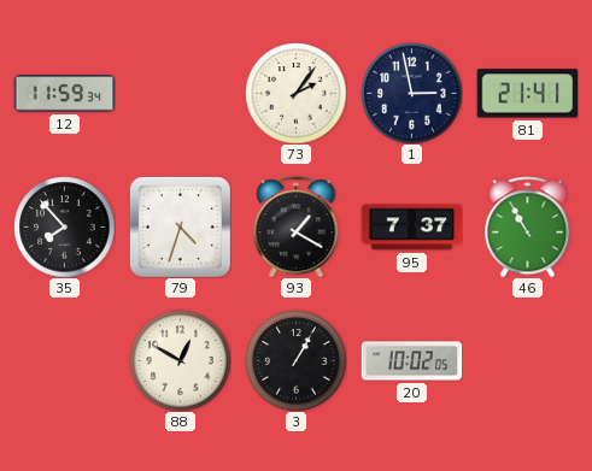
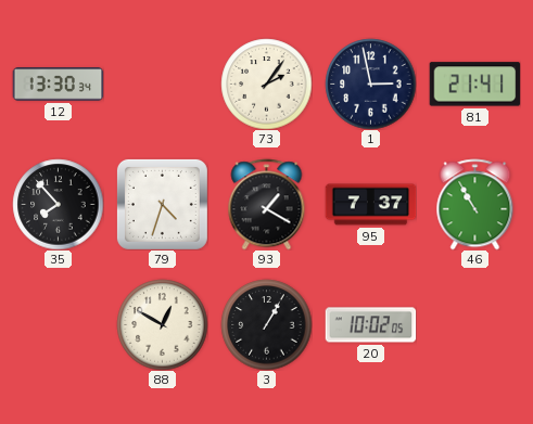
12: 11:59 -> 13:30 (58, 85)
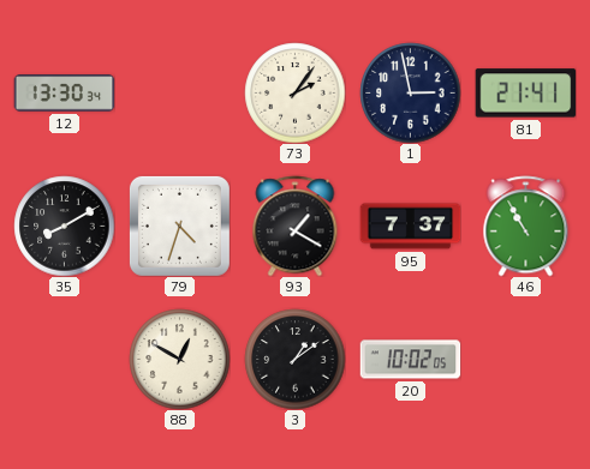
35: 7:53 -> 8:10 (64, 226)
3: 1:05 -> 1:09 (294, 359)
